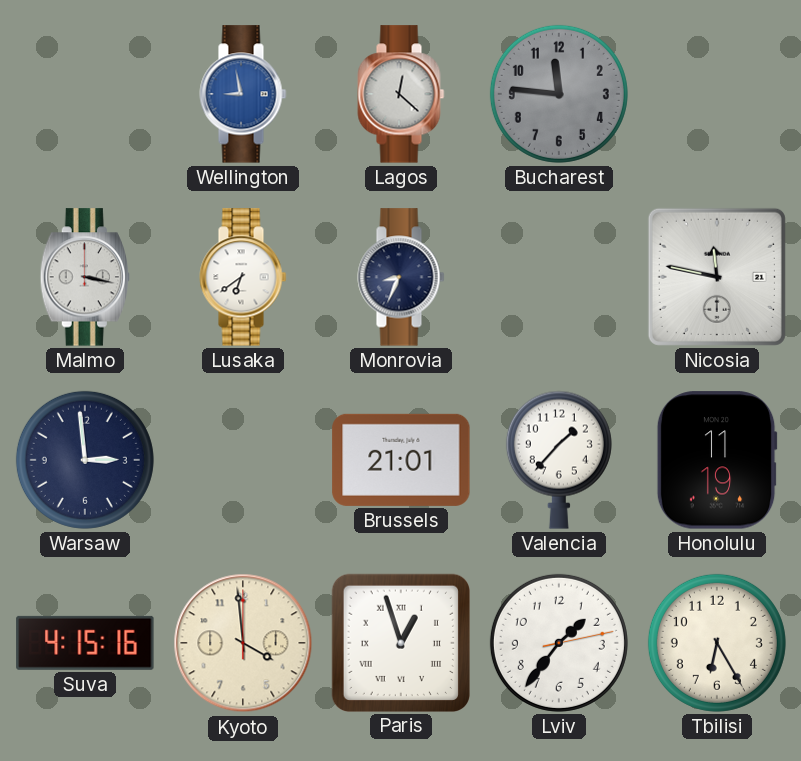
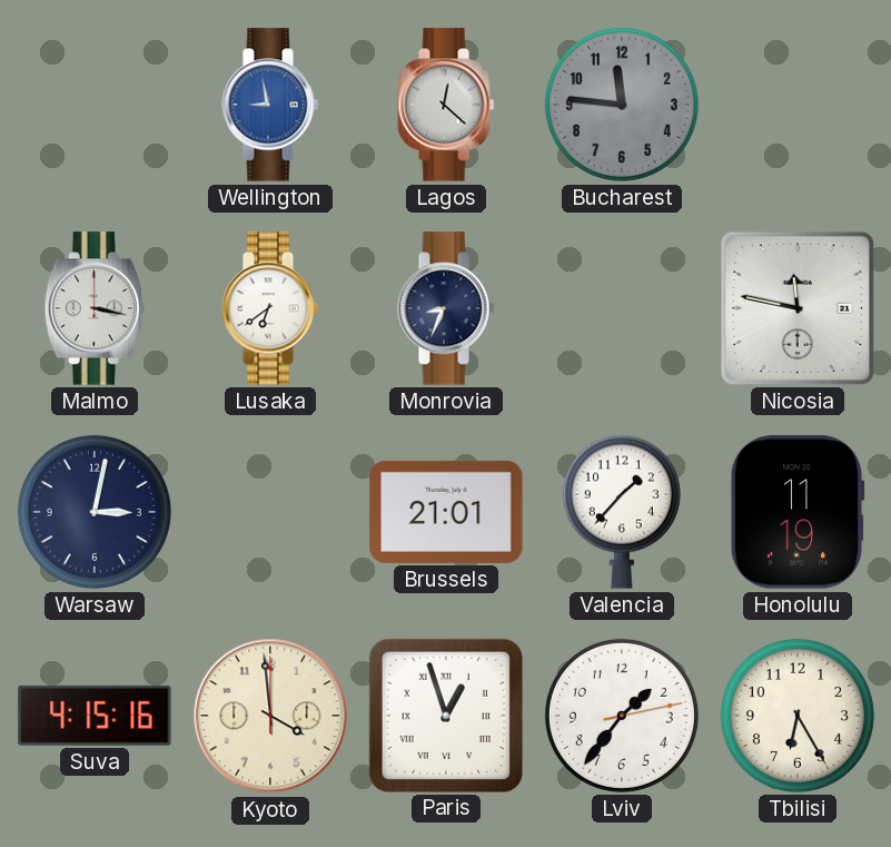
Warsaw: 2:59 -> 3:02 (95, 512)
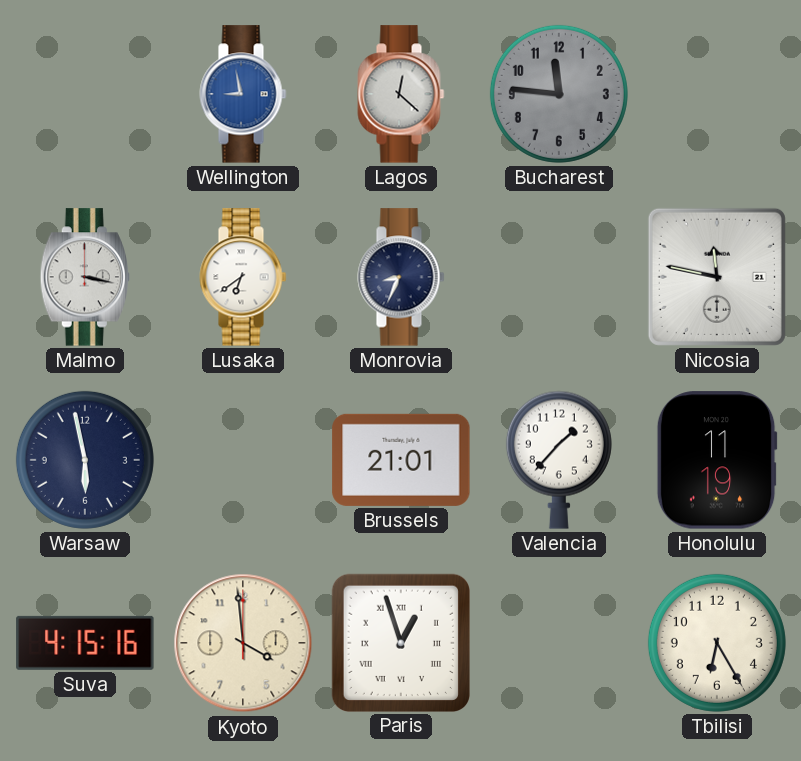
Warsaw: 3:02 -> 5:58 (85, 460)
Lviv: 1:36 -> none (622, 716)
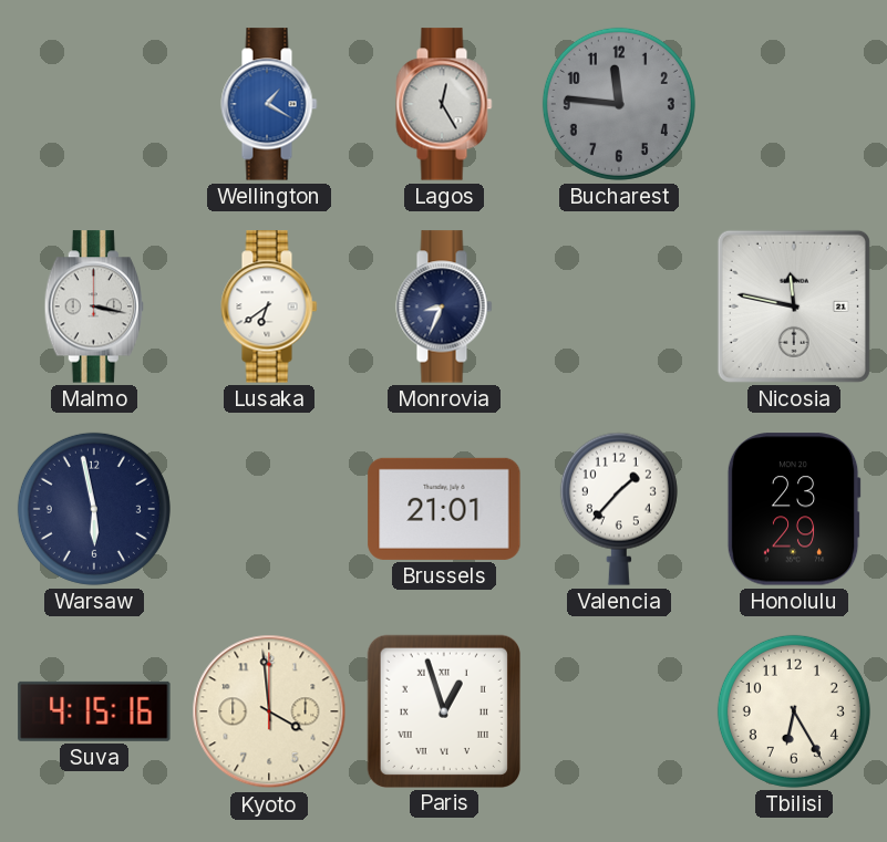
Wellington: 8:58 -> 1:20 (269, 104)
Lagos: 12:22 -> 12:25 (444, 104)
Honolulu: 11:19 -> 23:29 (794, 509)
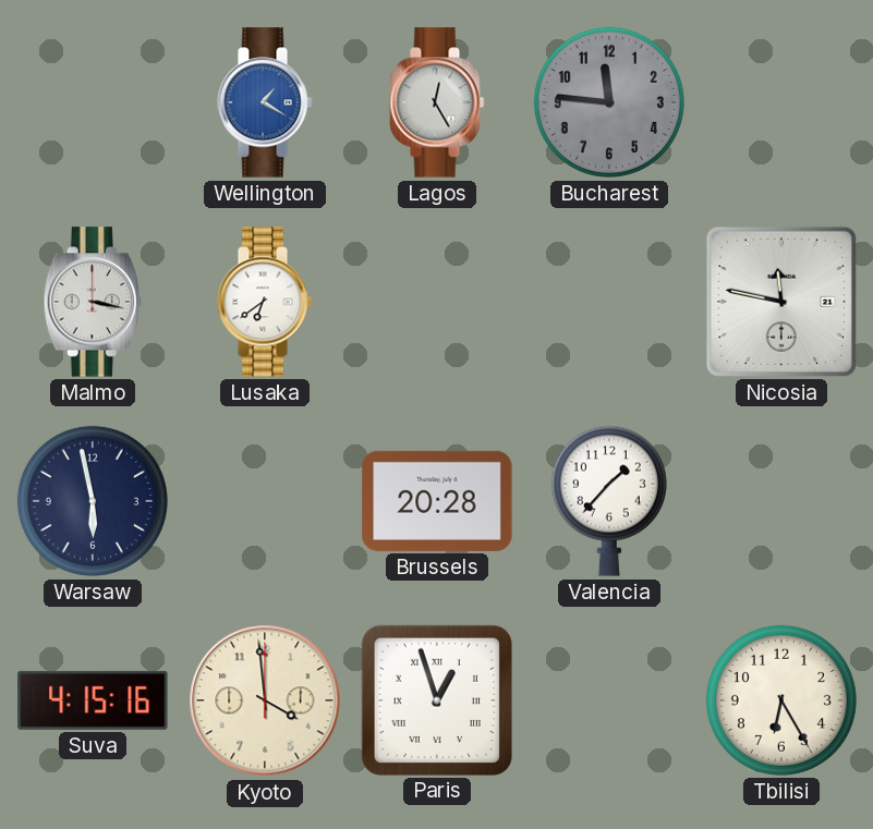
Monrovia: 8:34 -> none (444, 306)
Brussels: 21:01 -> 20:28 (437, 501)
Honolulu: 23:29 -> none (794, 509)
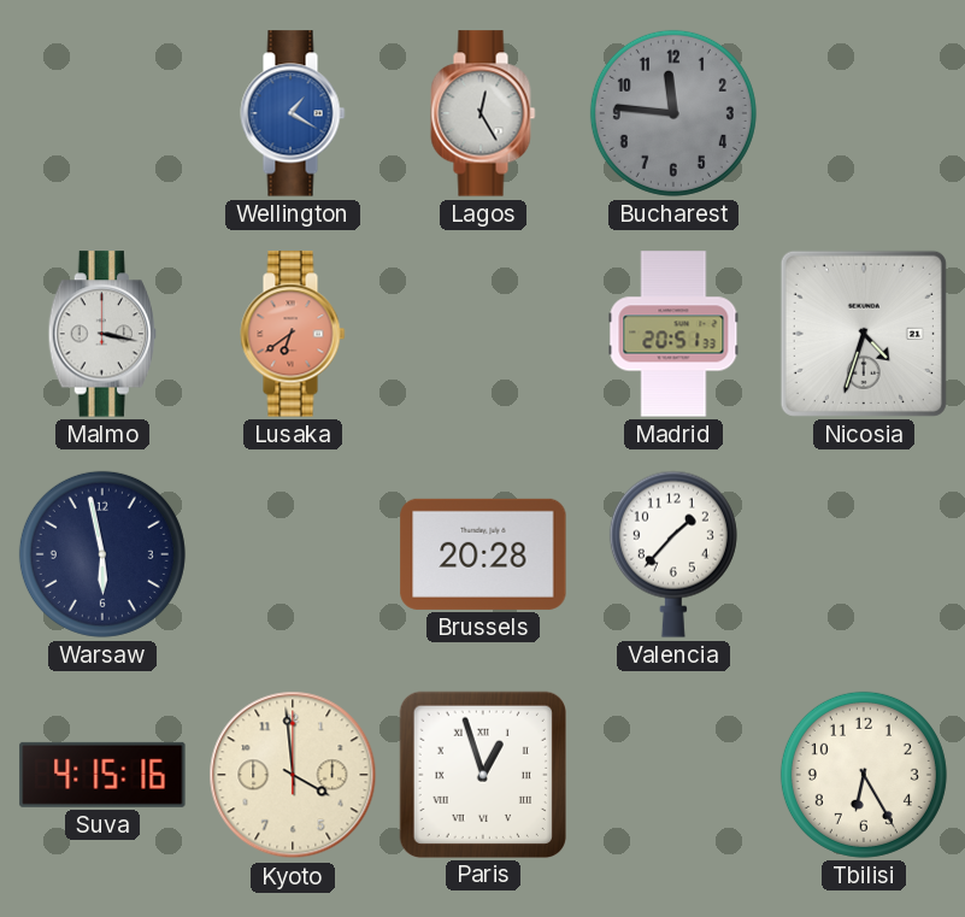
Lusaka dial: white -> salmon (293, 334)
Madrid: none -> 20:51 (673, 334)
Nicosia: 11:47 -> 4:33 (864, 334)
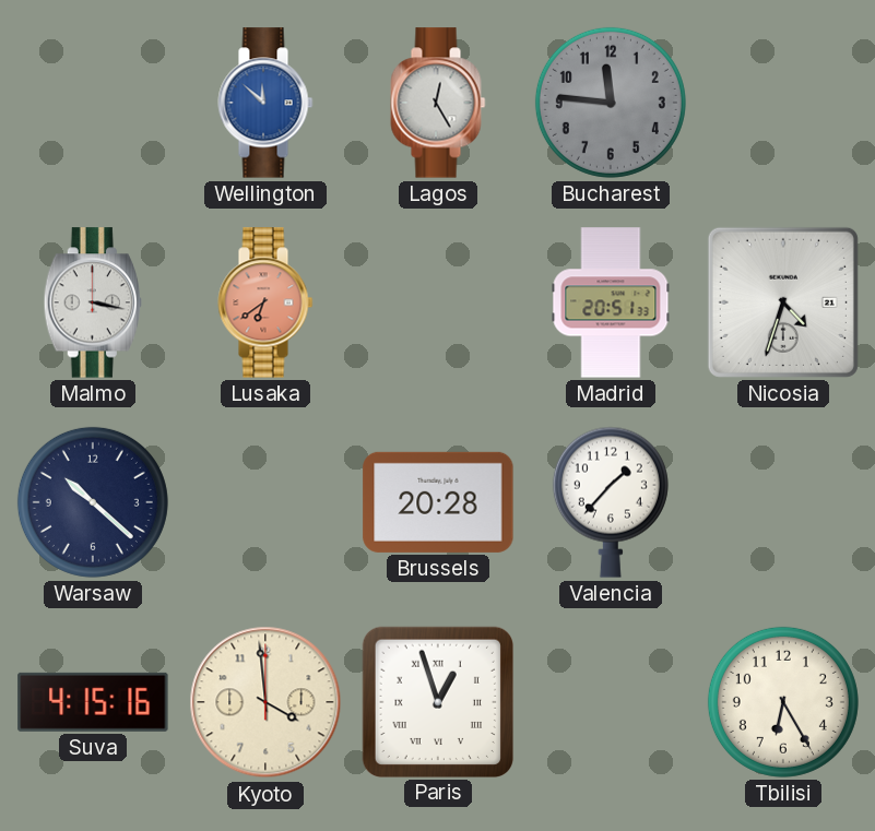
Wellington: 1:20 -> 11:52 (265, 103)
Warsaw: 5:58 -> 10:22 (93, 502)
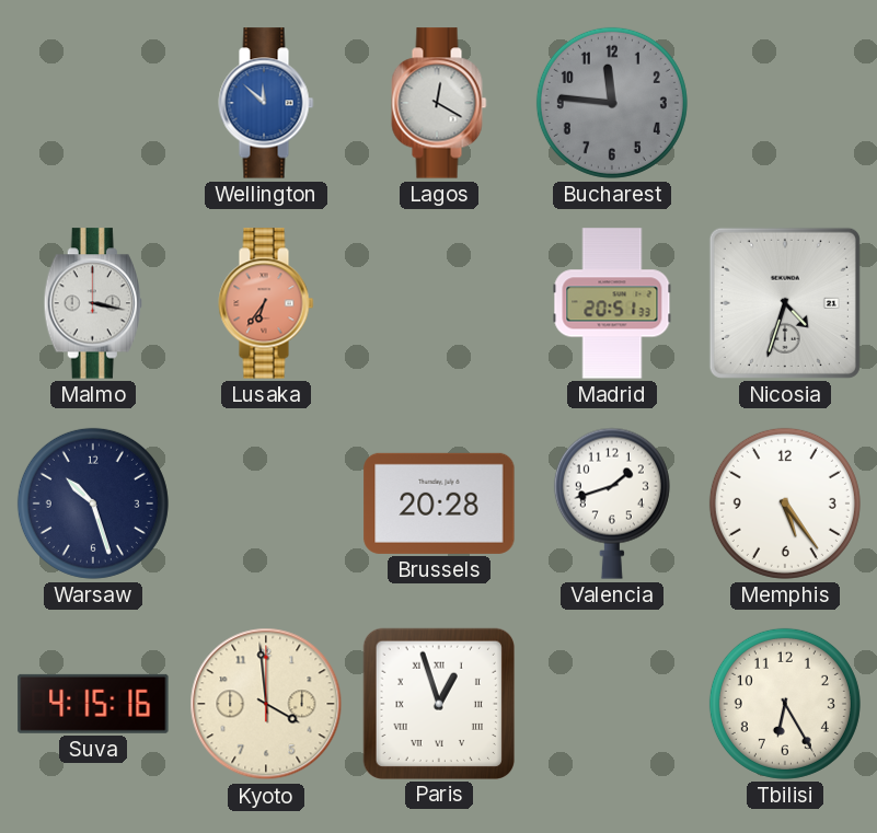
Lagos: 12:25 -> 12:20 (439, 103)
Lusaka: 6:39 -> 6:36 (266, 303)
Warsaw: 10:22 -> 10:27 (93, 504)
Valencia: 1:37 -> 1:42 (612, 504)
Memphis: none -> 5:24 (785, 504)
